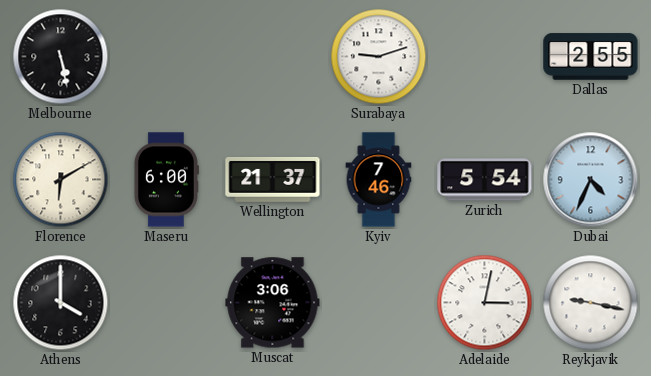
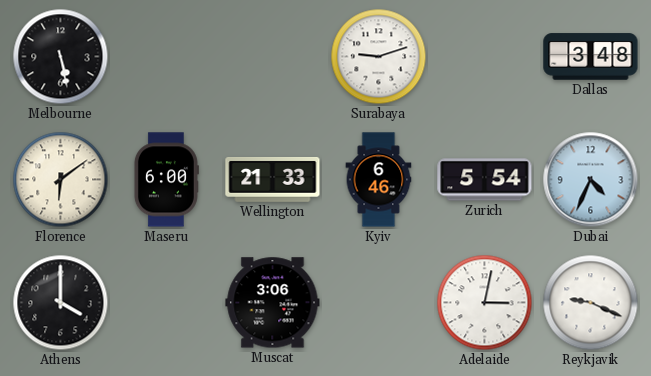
Dallas: 2:55 -> 3:48 (591, 57)
Florence: 6:10 -> 6:09 (61, 180)
Wellington: 21:37 -> 21:33 (273, 180)
Kyiv: 7:46 -> 6:46 (379, 180)
Reykjavik: 9:17 -> 9:19 (591, 303)
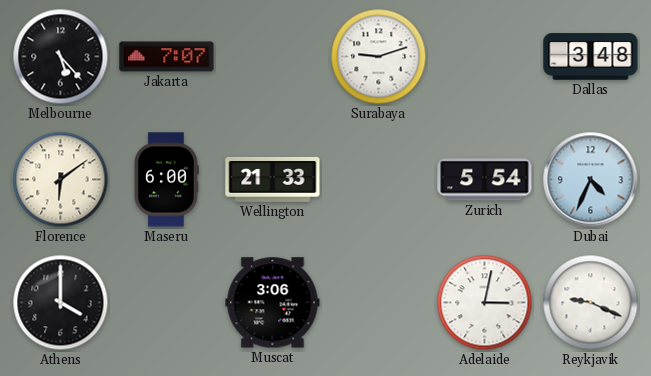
Melbourne: 5:28 -> 5:23 (61, 57)
Jakarta: none -> 7:07 (167, 57)
Kyiv: 6:46 -> none (379, 180)
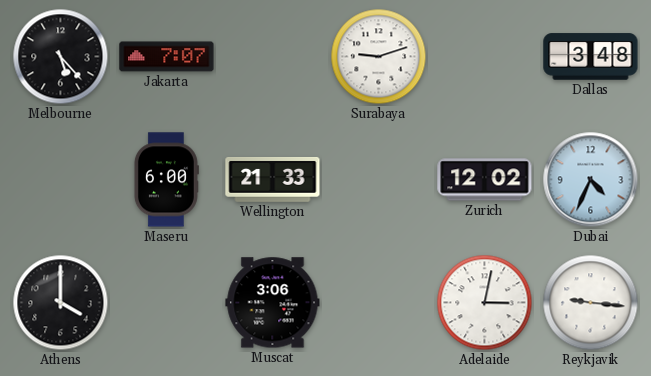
Florence: 6:09 -> none (61, 180)
Zurich: 5:54 -> 12:02 (485, 180)
Reykjavik: 9:19 -> 9:16 (591, 303)
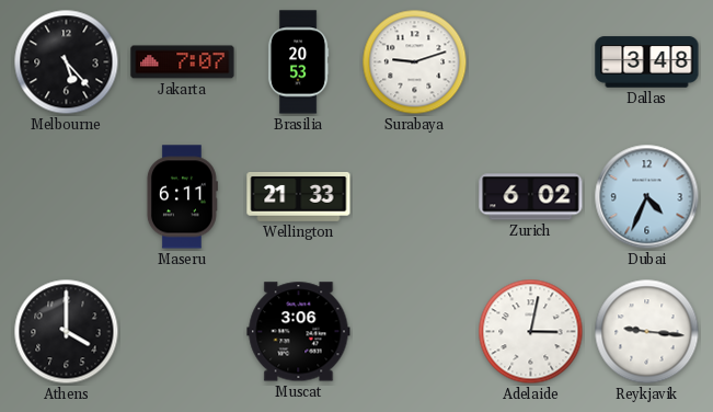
Brasilia: none -> 20:53 (298, 62)
Maseru: 6:00 -> 6:11 (182, 197)
Zurich: 12:02 -> 6:02 (531, 197)
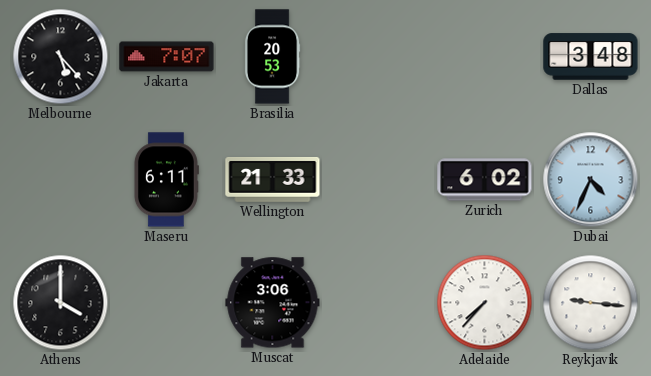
Surabaya: 9:12 -> none (415, 62)
Adelaide: 3:02 -> 7:37 (485, 303)
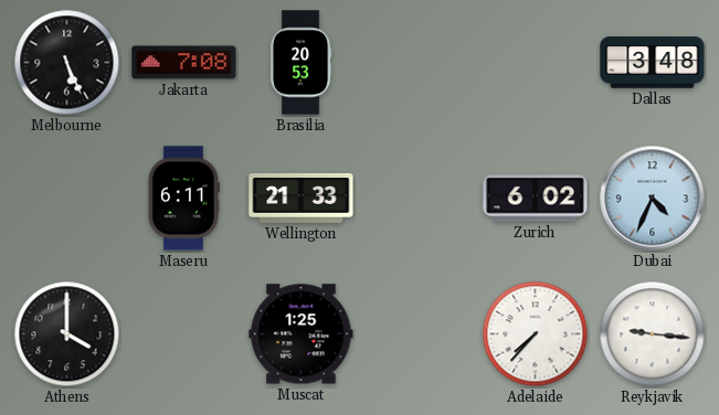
Melbourne: 5:23 -> 5:26 (67, 63)
Jakarta: 7:07 -> 7:08 (184, 63)
Muscat: 3:06 -> 1:25 (302, 334)
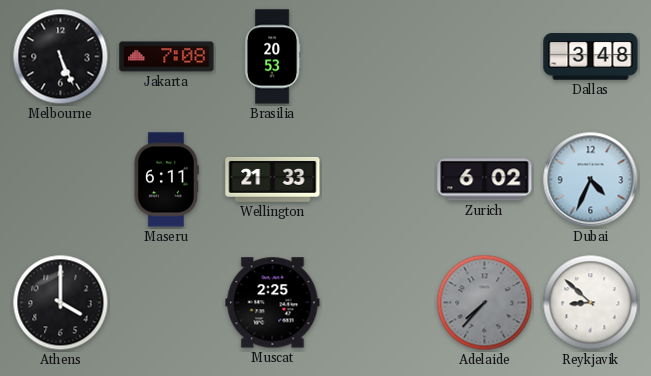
Muscat: 1:25 -> 2:25 (273, 303)
Adelaide dial: white -> grey (485, 303)
Reykjavik: 9:16 -> 8:52 (591, 303)
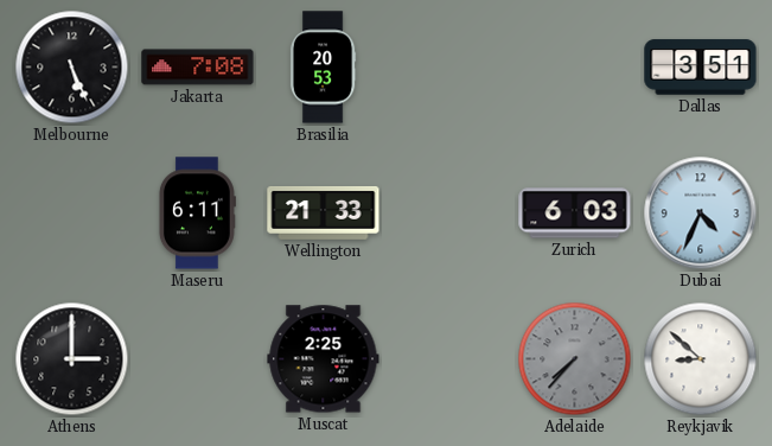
Dallas: 3:48 -> 3:51 (701, 68)
Zurich: 6:02 -> 6:03 (575, 214)
Athens: 4:00 -> 3:00 (72, 359)
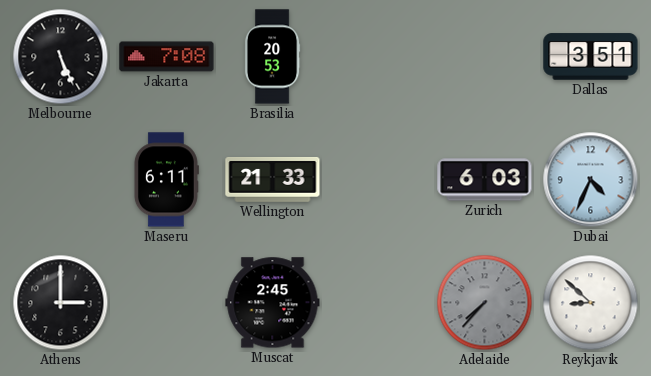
Muscat: 2:25 -> 2:45 (273, 303)
